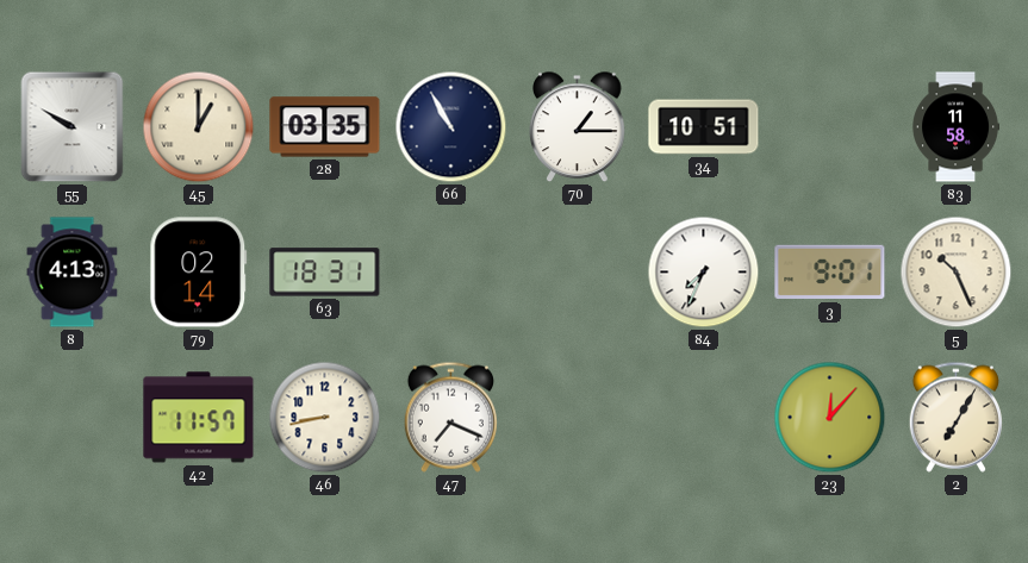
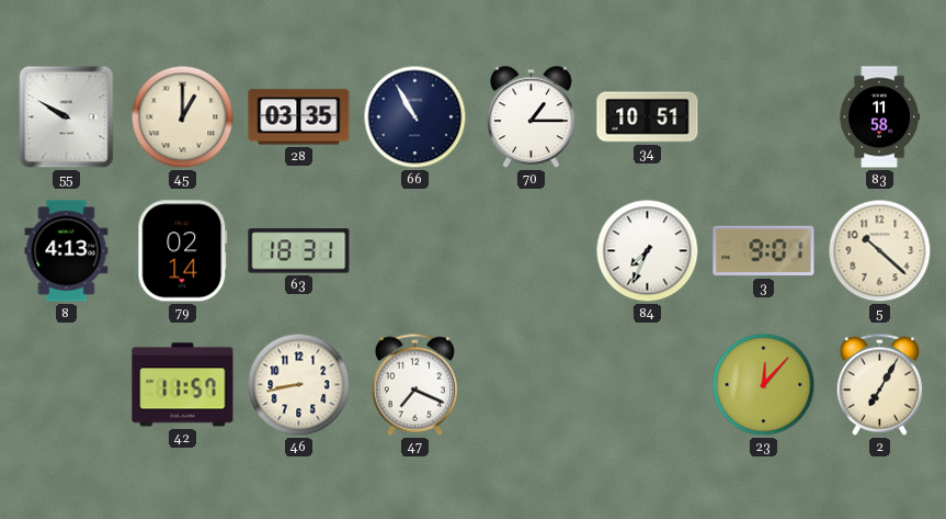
5: 10:26 -> 10:22 (880, 251)
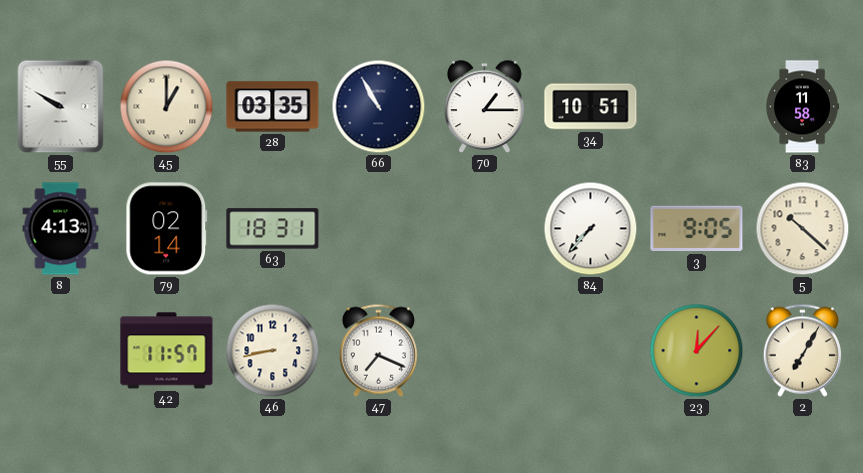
84: 7:34 -> 7:37 (591, 229)
3: 9:01 -> 9:05 (697, 229)
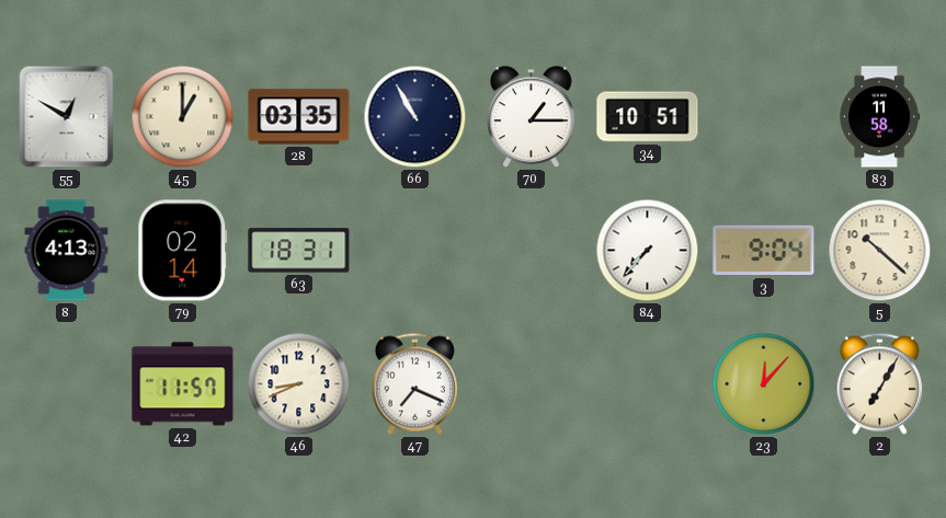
55: 9:50 -> 12:50 (67, 117)
3: 9:05 -> 9:04 (764, 251)
46: 8:43 -> 8:41 (299, 384)
